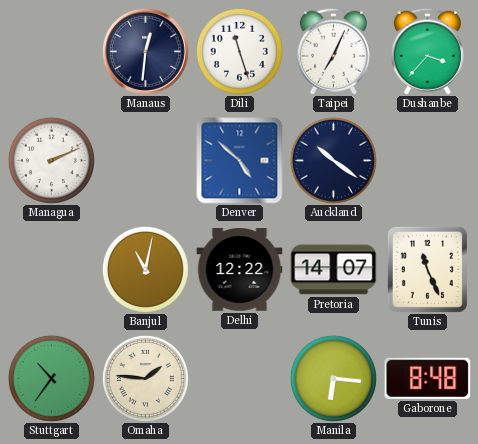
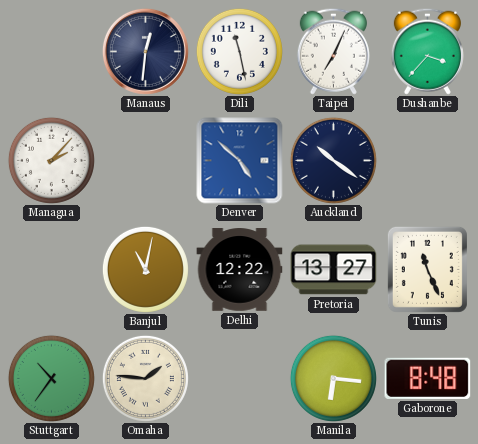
Dili: 11:27 -> 11:28 (239, 51)
Managua: 2:11 -> 2:07 (51, 160)
Pretoria: 14:07 -> 13:27 (334, 270)
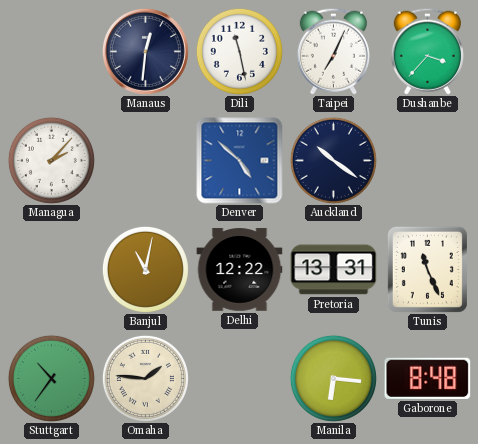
Pretoria: 13:27 -> 13:31 (334, 270)
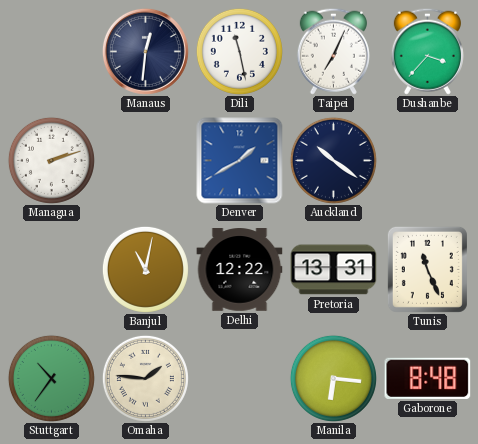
Managua: 2:07 -> 2:12 (51, 160)
Denver: 4:52 -> 1:40 (240, 161)
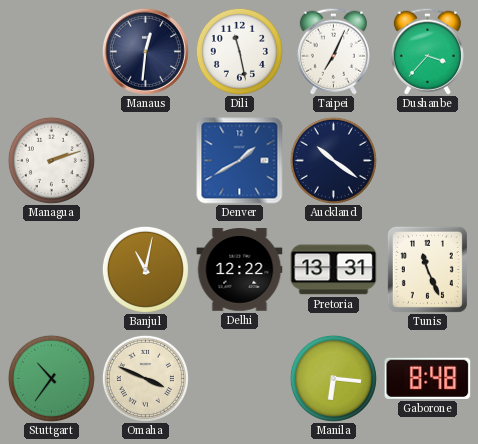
Omaha: 1:46 -> 3:49 (145, 378)
